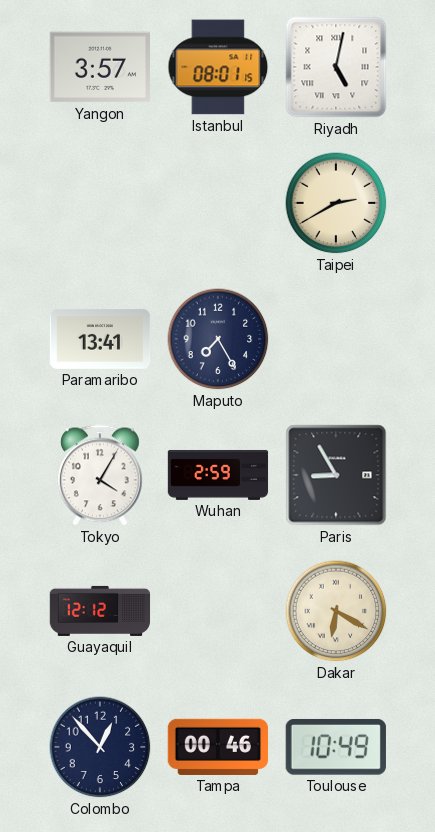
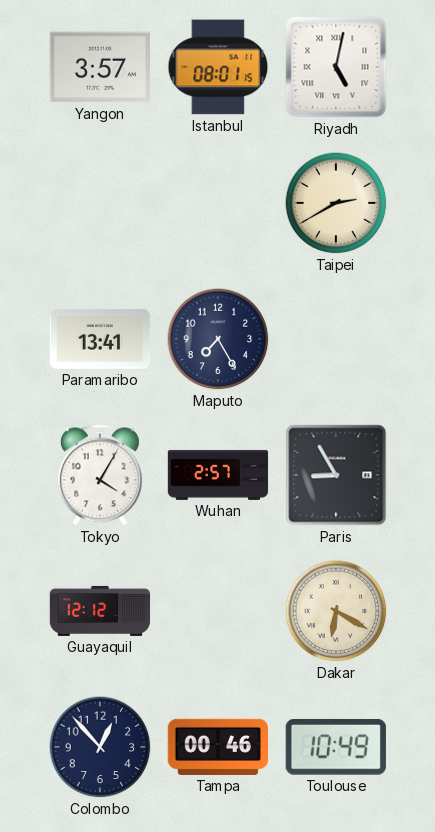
Wuhan: 2:59 -> 2:57 (218, 475)
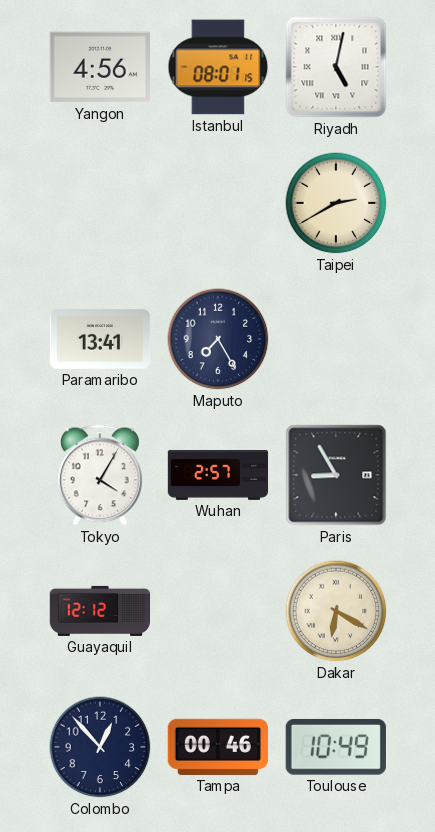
Yangon: 3:57 -> 4:56 (99, 67)
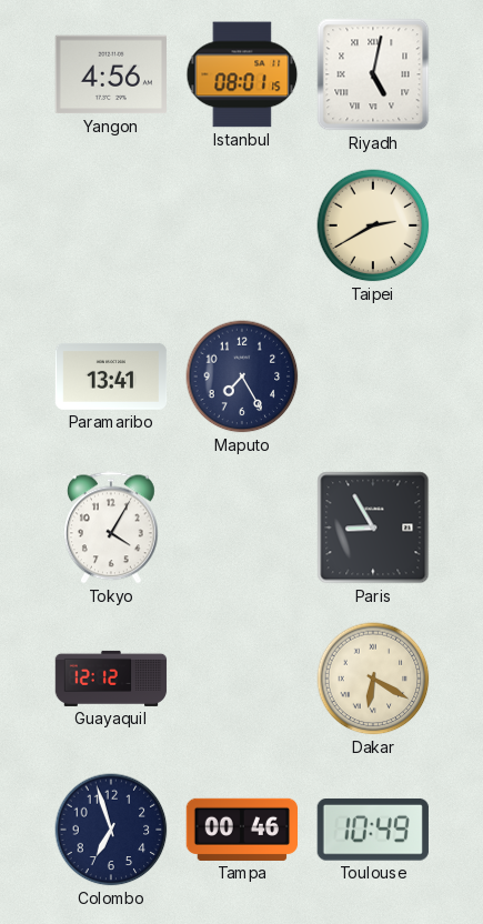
Wuhan: 2:57 -> none (218, 475)
Colombo: 12:53 -> 6:57 (111, 830)
